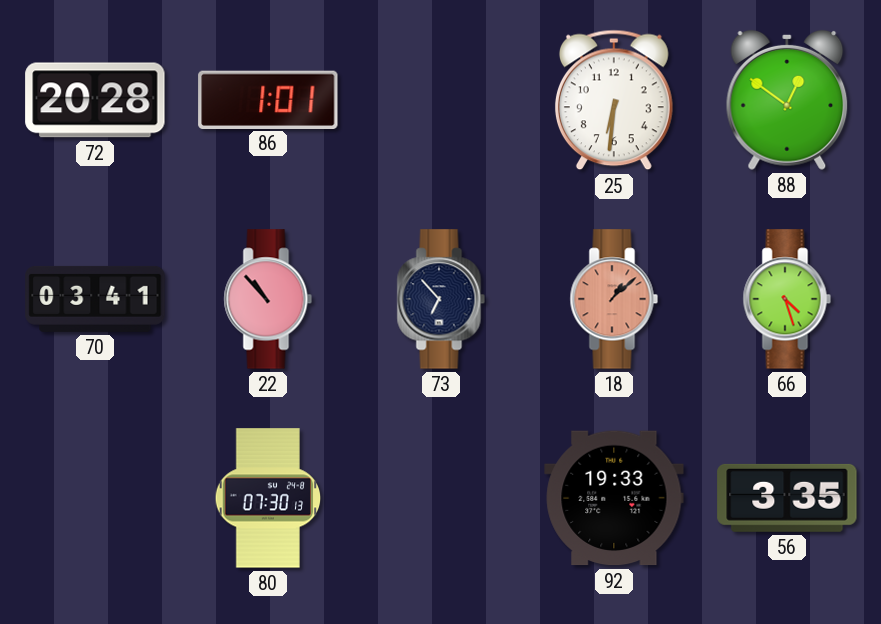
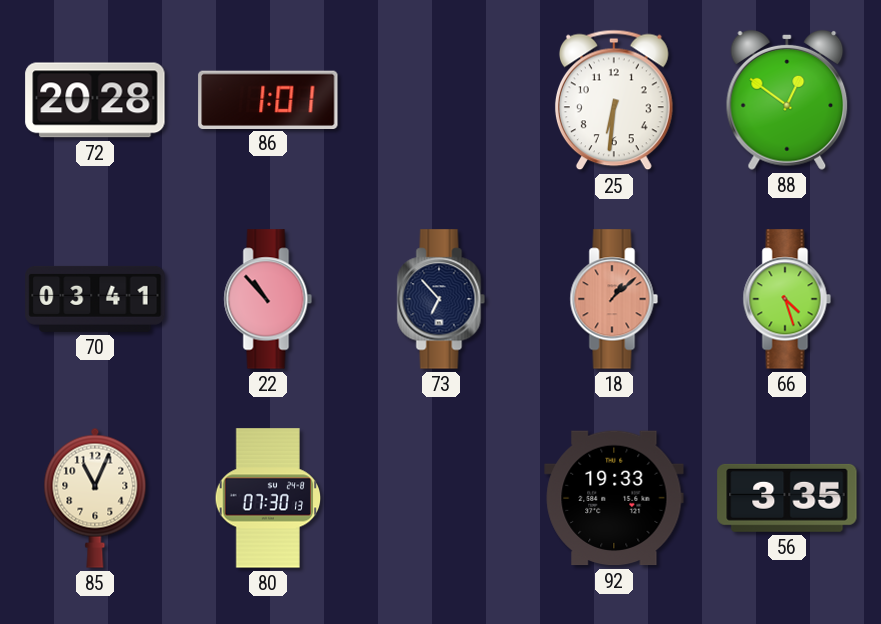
85: none -> 11:04 (95, 498)
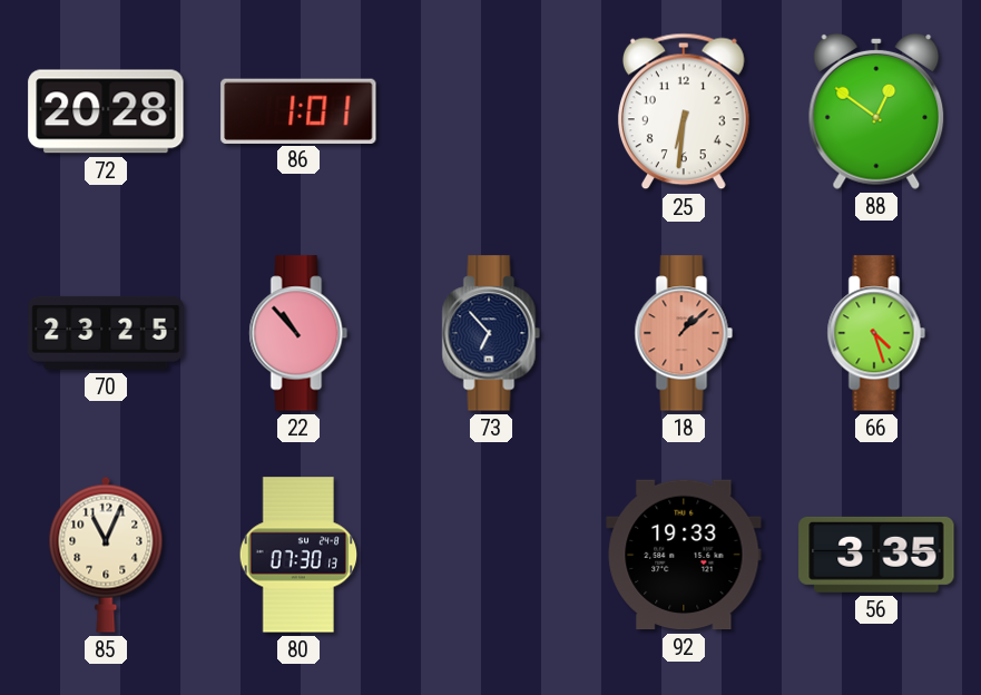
70: 03:41 -> 23:25 (106, 333)
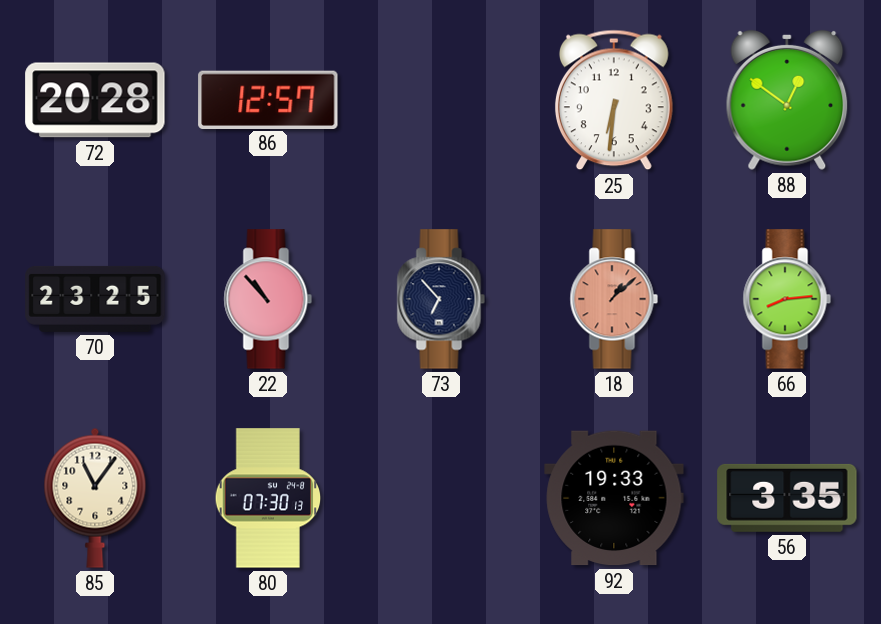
86: 1:01 -> 12:57 (268, 99)
66: 4:27 -> 8:14 (787, 299)
85: 11:04 -> 11:06 (95, 498)
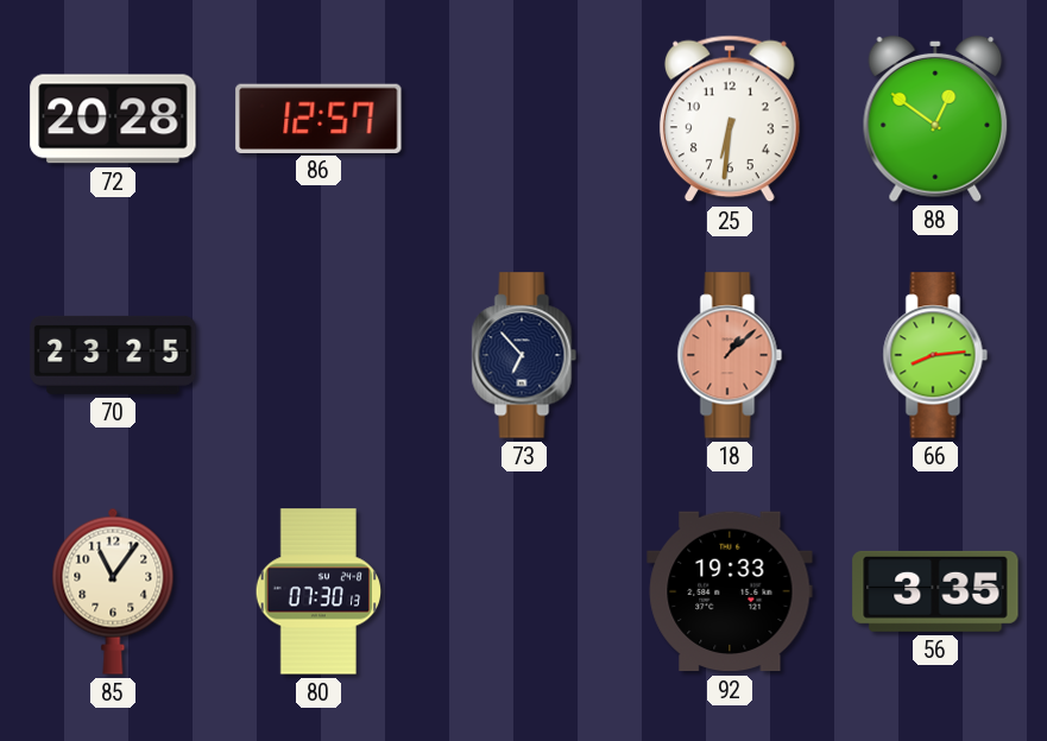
22: 10:53 -> none (268, 299)
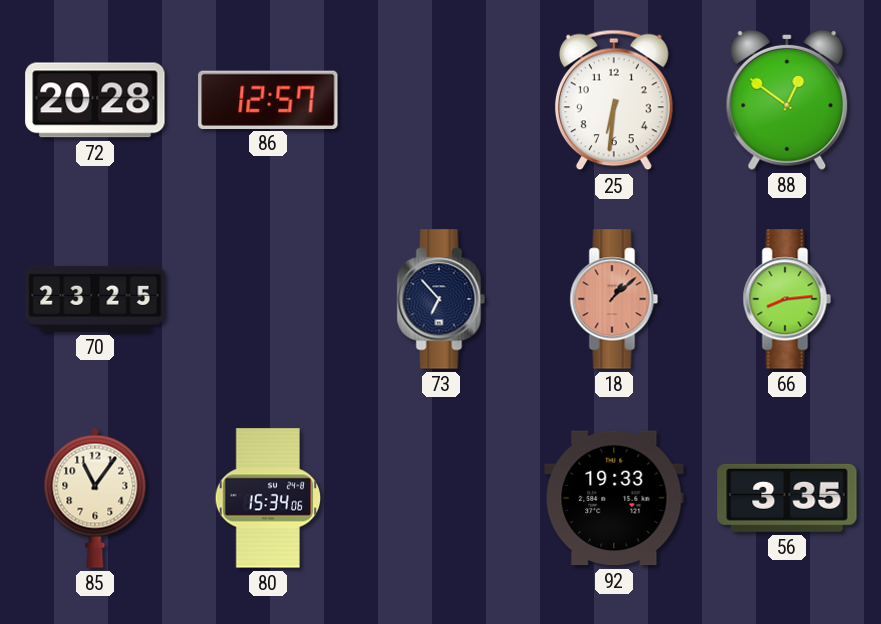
80: 07:30 -> 15:34 (268, 498)
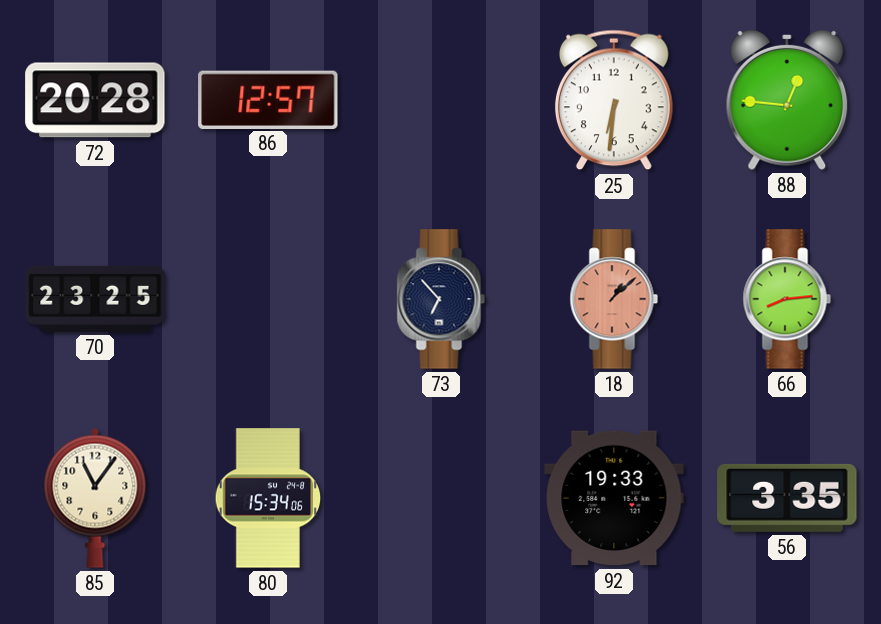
88: 12:51 -> 12:46 (787, 100)
